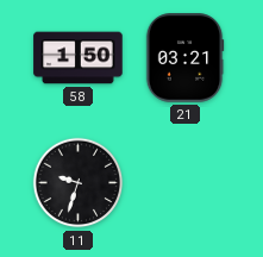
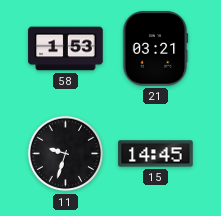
58: 1:50 -> 1:53 (66, 49)
15: none -> 14:45 (156, 154)
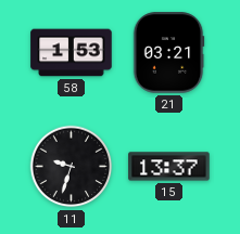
15: 14:45 -> 13:37 (169, 167)
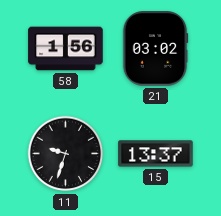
58: 1:53 -> 1:56 (66, 49)
21: 03:21 -> 03:02 (155, 49)
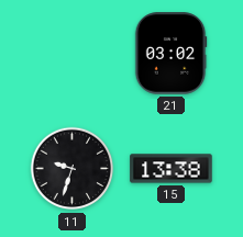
58: 1:56 -> none (66, 49)
15: 13:37 -> 13:38 (172, 169)
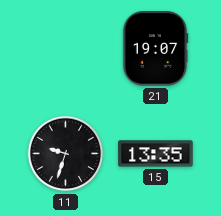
21: 03:02 -> 19:07 (155, 49)
15: 13:38 -> 13:35 (156, 154)
